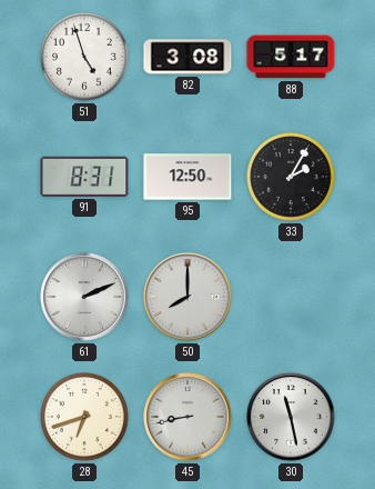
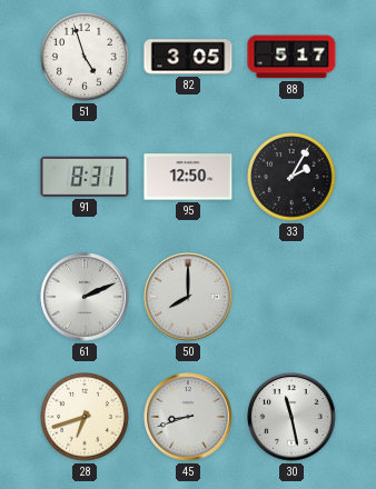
82: 3:08 -> 3:05 (188, 57)
45: 8:43 -> 8:42 (188, 417)
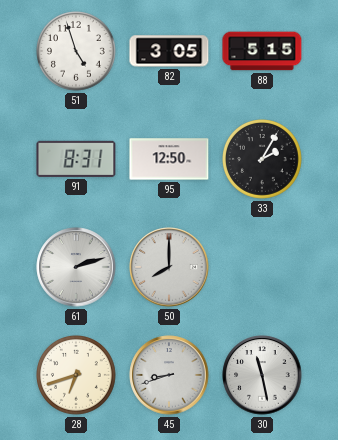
88: 5:17 -> 5:15 (262, 51)
61: 2:11 -> 2:12 (76, 267)
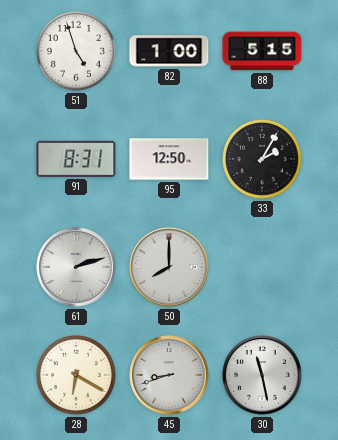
82: 3:05 -> 1:00 (169, 51)
28: 6:42 -> 6:20 (77, 376)
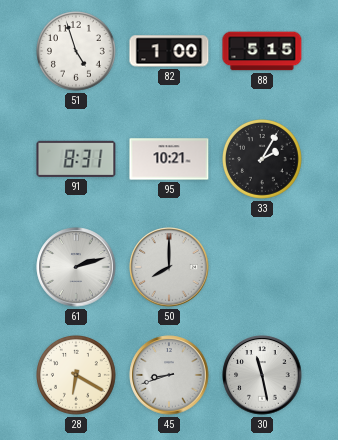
95: 12:50 -> 10:21 (169, 159)
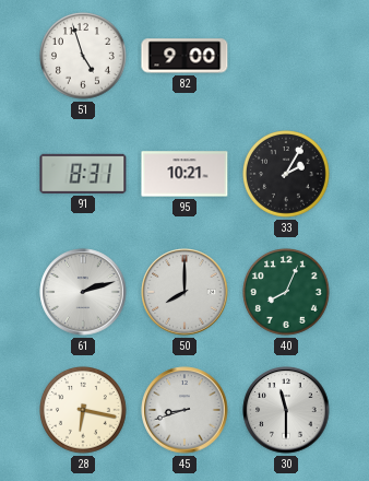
82: 1:00 -> 9:00 (184, 56)
88: 5:15 -> none (262, 51)
40: none -> 8:04 (287, 293)
28: 6:20 -> 6:17 (84, 411)
30: 11:28 -> 11:30 (286, 410)
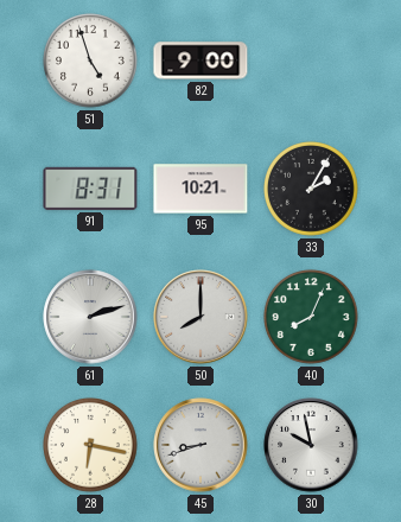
30: 11:30 -> 9:58 (311, 445)
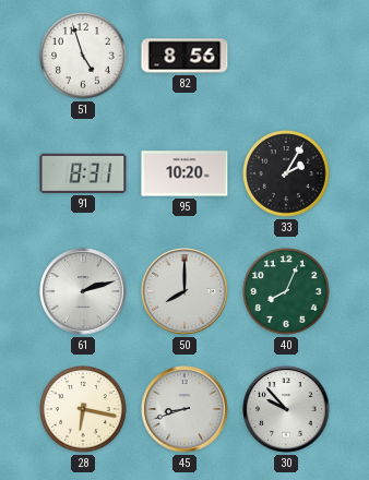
82: 9:00 -> 8:56 (184, 56)
95: 10:21 -> 10:20 (184, 173)
30: 9:58 -> 9:53 (286, 409)
